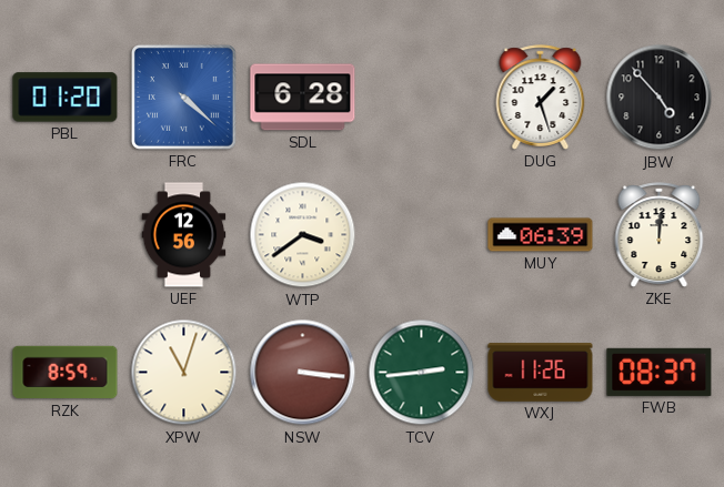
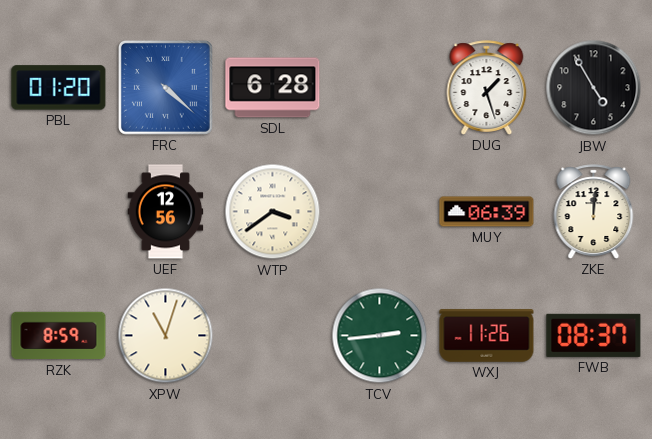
JBW: 4:53 -> 4:55 (594, 88)
NSW: 3:16 -> none (303, 373)
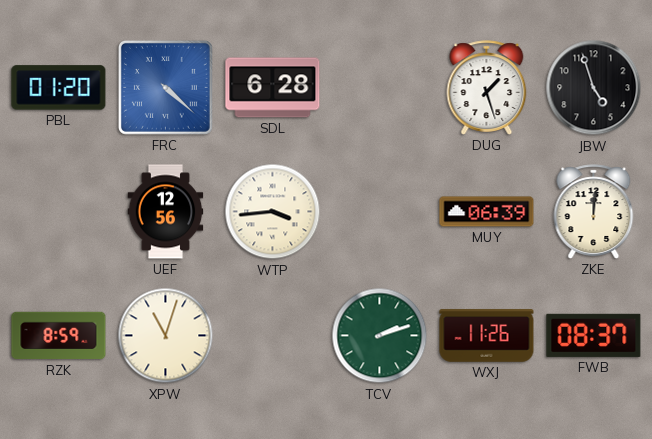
JBW: 4:55 -> 4:57 (594, 88)
WTP: 3:39 -> 3:44 (273, 212)
TCV: 2:44 -> 2:12 (380, 336)
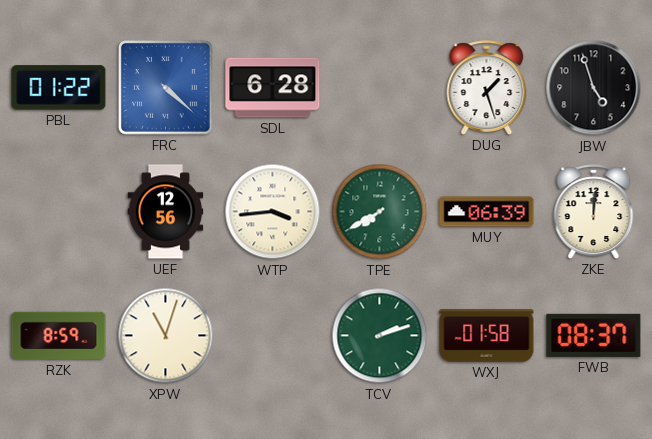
PBL: 01:20 -> 01:22 (59, 88)
TPE: none -> 7:40 (380, 212)
WXJ: 11:26 -> 01:58 (487, 336)
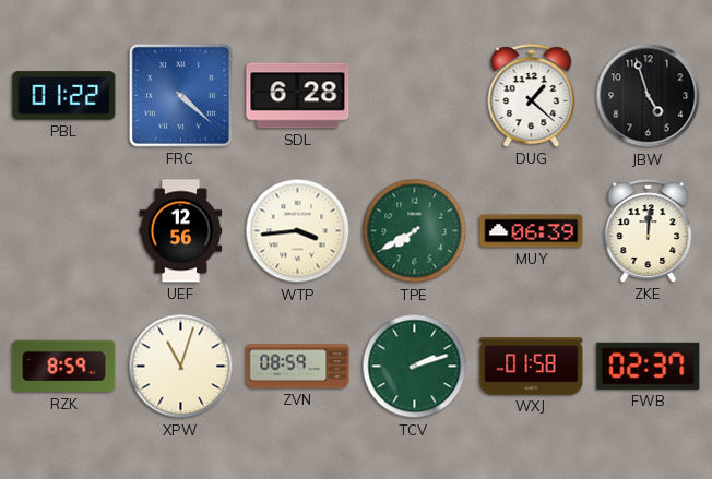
DUG: 1:27 -> 1:22 (532, 96)
ZVN: none -> 08:59 (298, 367)
FWB: 08:37 -> 02:37 (649, 366)
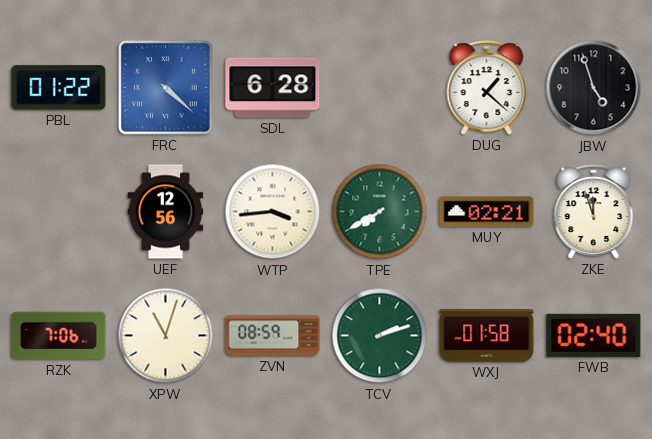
MUY: 06:39 -> 02:21 (487, 212)
ZKE: 12:01 -> 11:57 (594, 212)
RZK: 8:59 -> 7:06 (59, 336)
FWB: 02:37 -> 02:40 (594, 335)
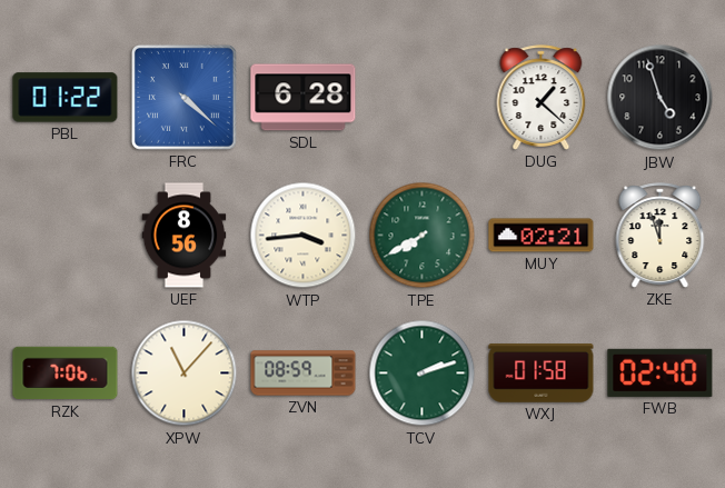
UEF: 12:56 -> 8:56 (185, 236)
XPW: 11:03 -> 11:07 (185, 374)
